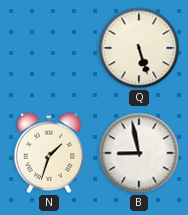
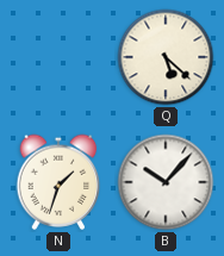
Q: 5:27 -> 5:22 (166, 57)
B: 8:58 -> 10:07 (166, 182)
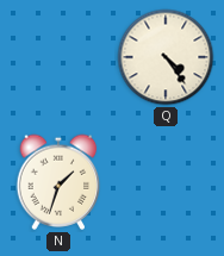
Q: 5:22 -> 4:24 (166, 57)
B: 10:07 -> none (166, 182)
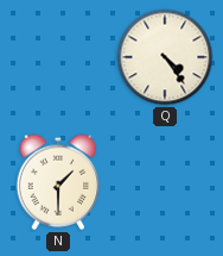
N: 1:33 -> 1:30 (58, 182)
